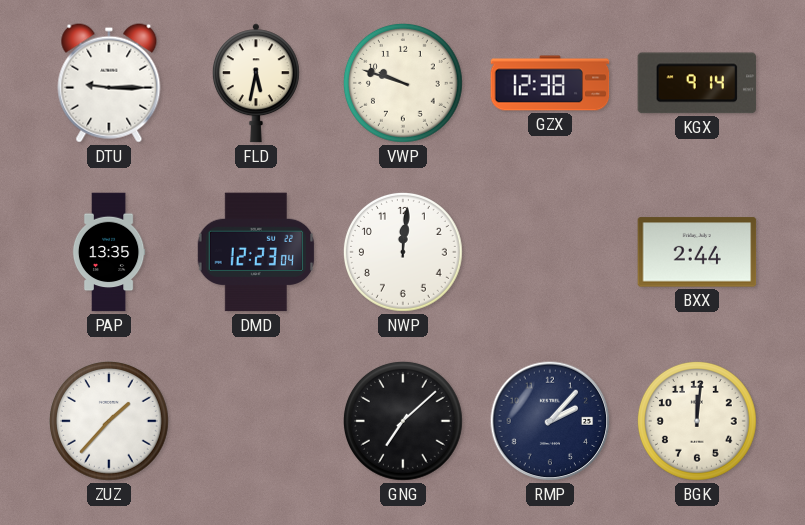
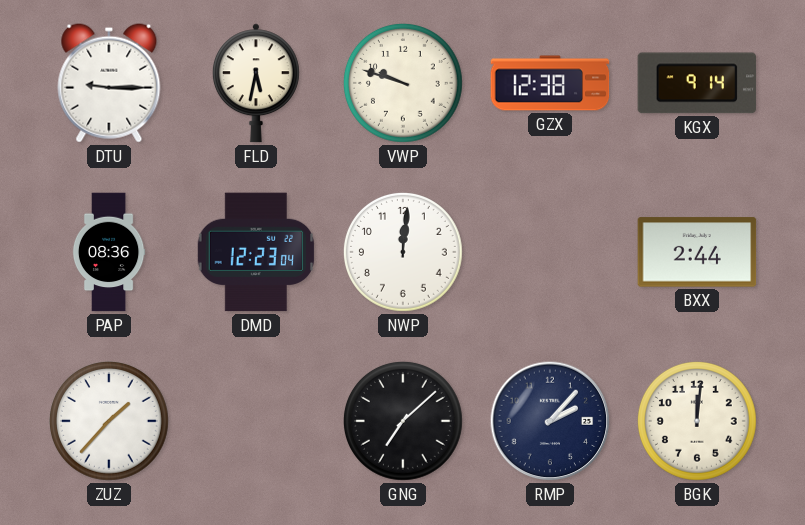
PAP: 13:35 -> 08:36 (109, 252)
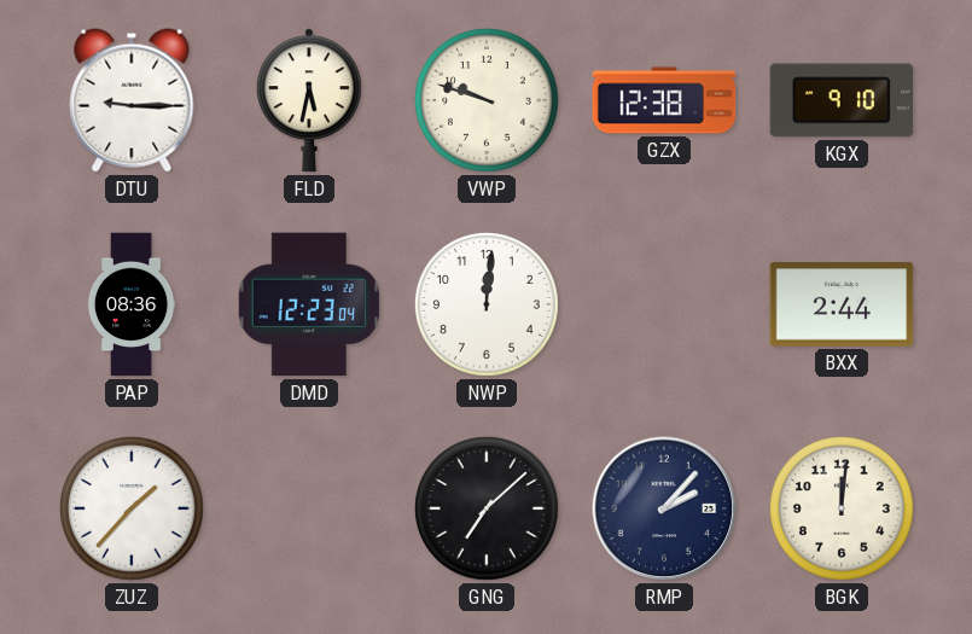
KGX: 9:14 -> 9:10 (842, 100)
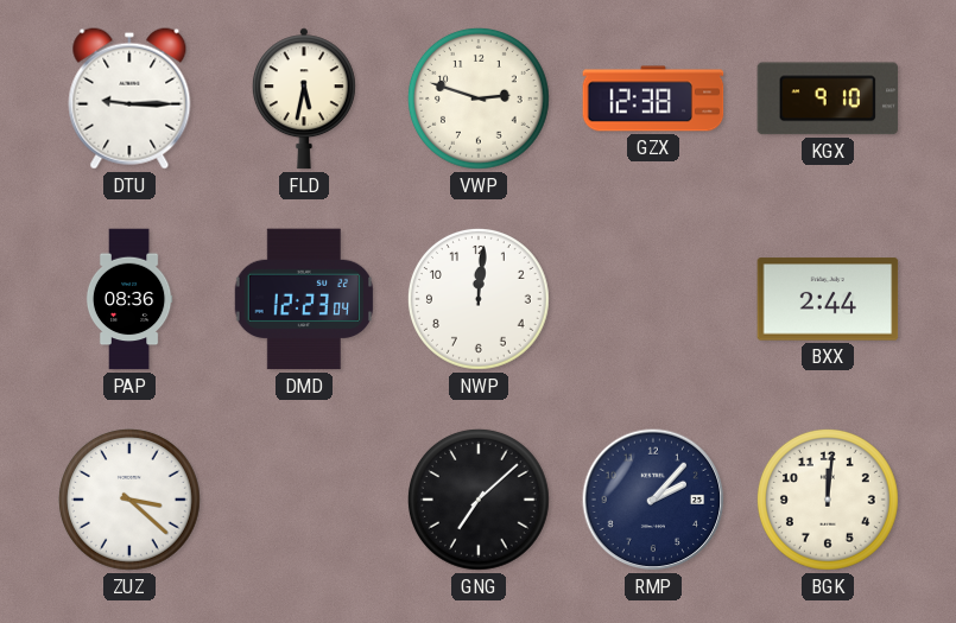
VWP: 9:48 -> 2:48 (479, 98)
ZUZ: 1:37 -> 3:22 (129, 500)
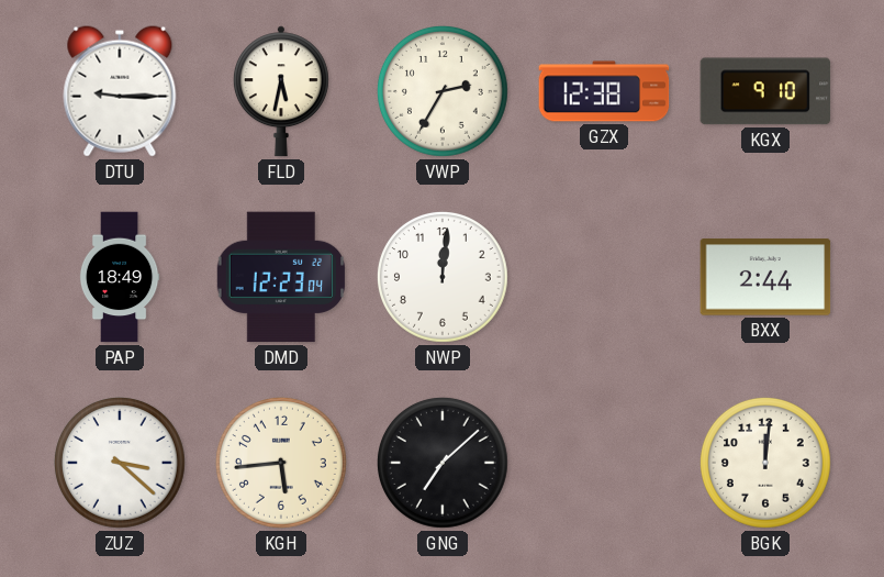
VWP: 2:48 -> 2:35 (443, 91)
PAP: 08:36 -> 18:49 (120, 277)
KGH: none -> 5:44 (281, 463)
RMP: 2:07 -> none (653, 500)
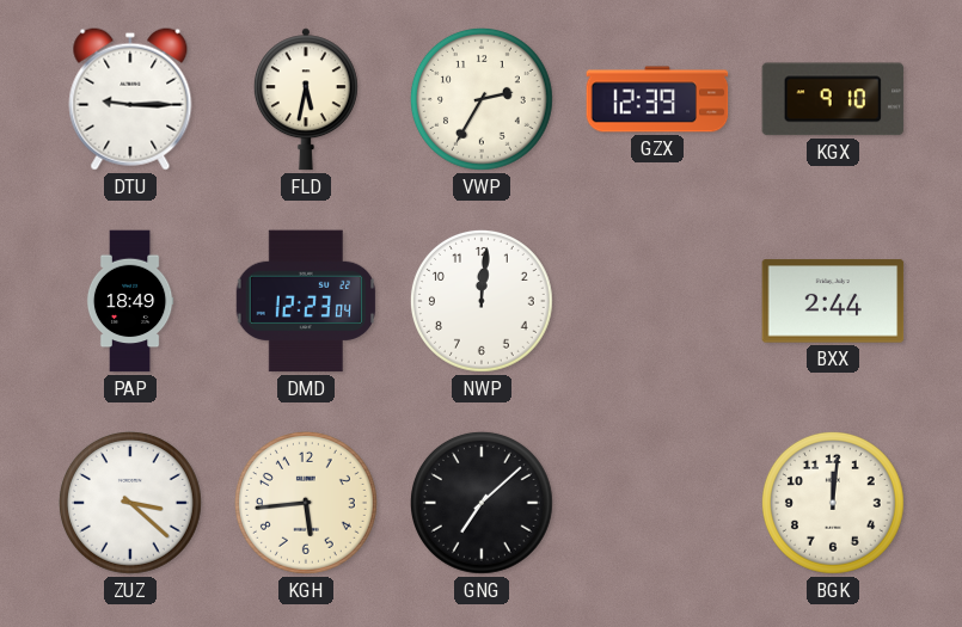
GZX: 12:38 -> 12:39 (657, 99)
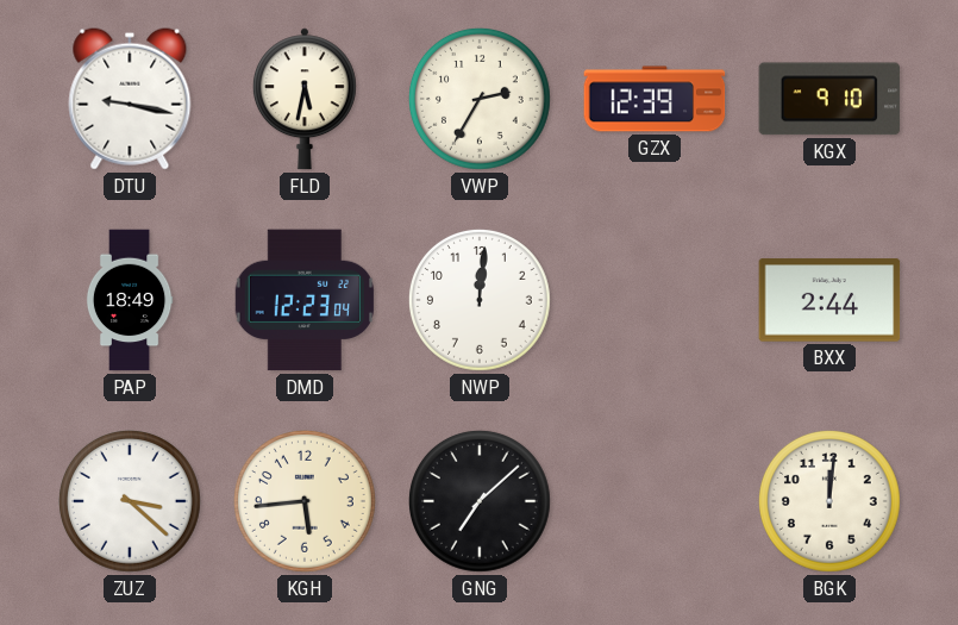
DTU: 9:15 -> 9:17 (130, 99)
